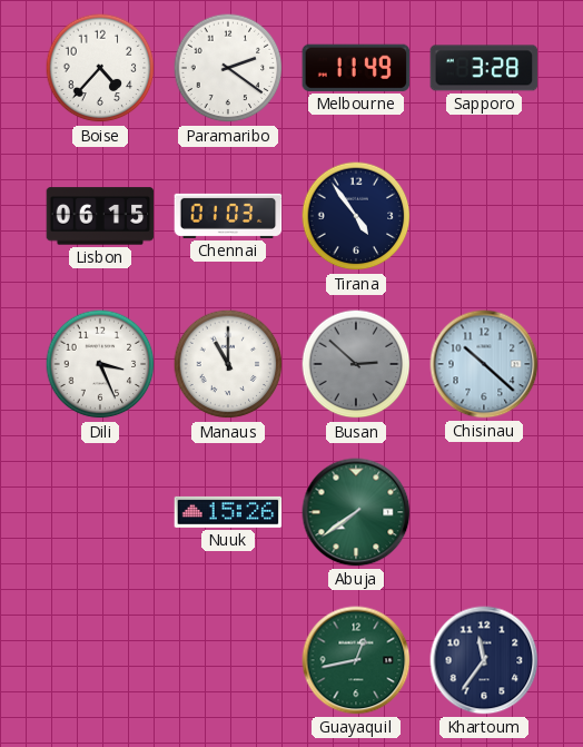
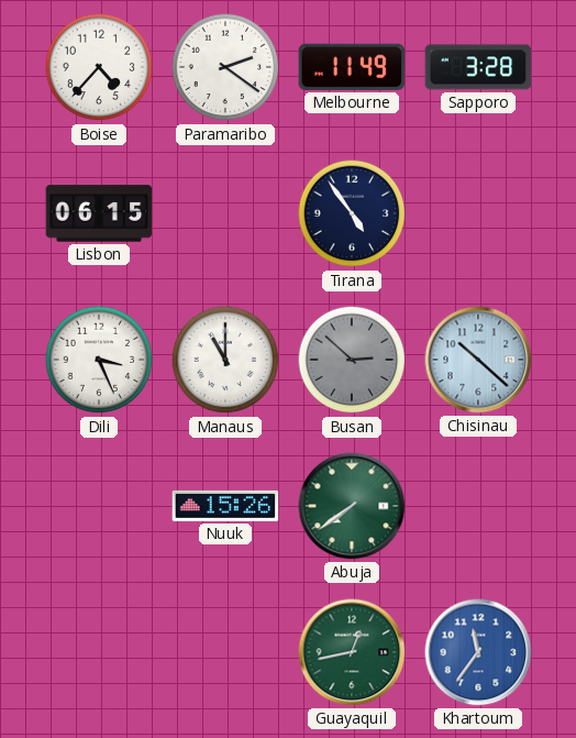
Chennai: 01:03 -> none (228, 216)
Khartoum dial: navy -> blue (478, 652)
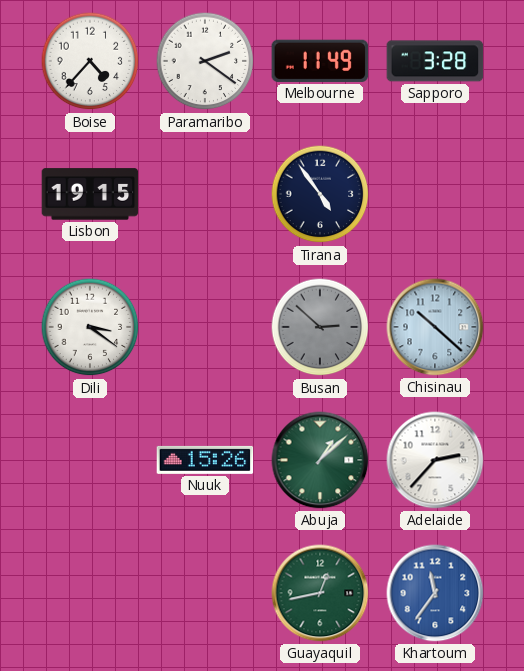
Lisbon: 06:15 -> 19:15 (90, 194)
Dili: 3:26 -> 3:21 (90, 327)
Manaus: 11:00 -> none (225, 360)
Abuja: 7:39 -> 1:08 (320, 460)
Adelaide: none -> 2:37 (435, 460)
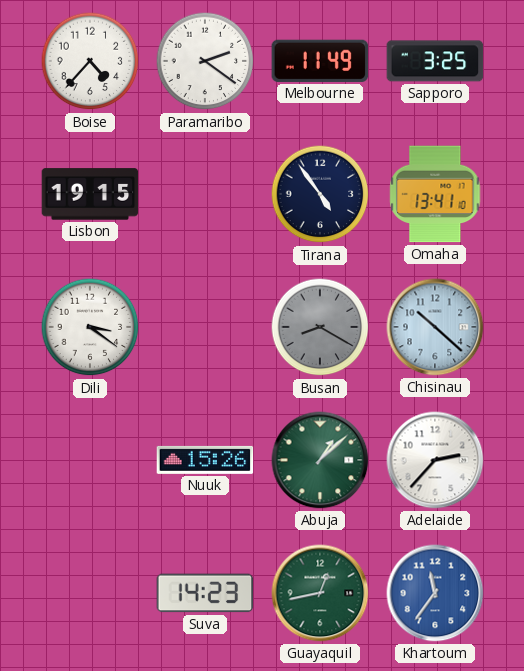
Sapporo: 3:28 -> 3:25 (435, 61)
Omaha: none -> 13:41 (435, 194)
Busan: 2:52 -> 8:20 (320, 327)
Suva: none -> 14:23 (205, 593)
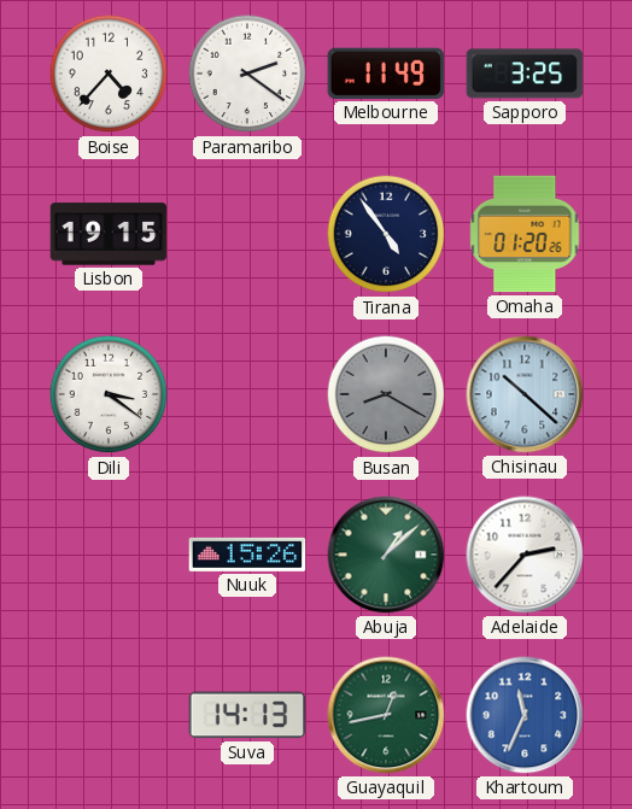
Omaha: 13:41 -> 01:20 (525, 234)
Suva: 14:23 -> 14:13 (247, 715)
Khartoum: 11:36 -> 11:34 (525, 715)
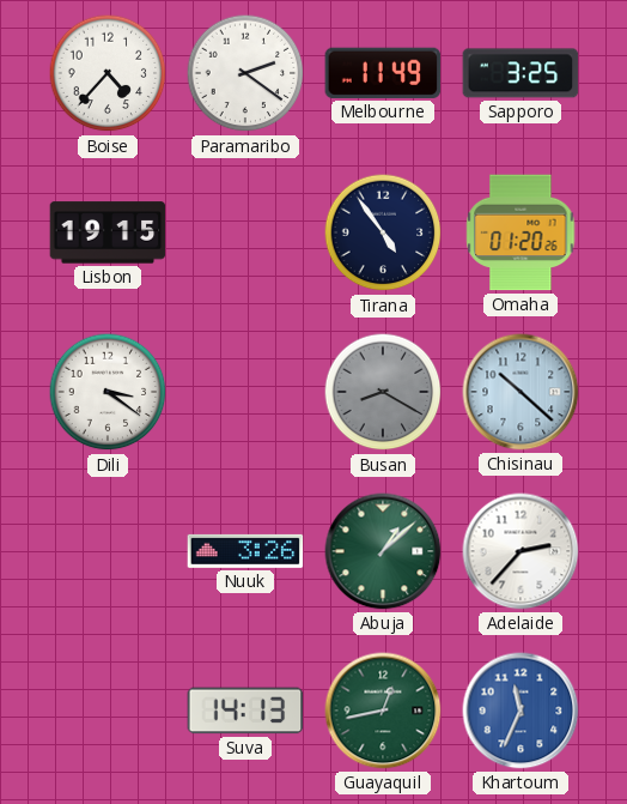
Nuuk: 15:26 -> 3:26 (245, 551)
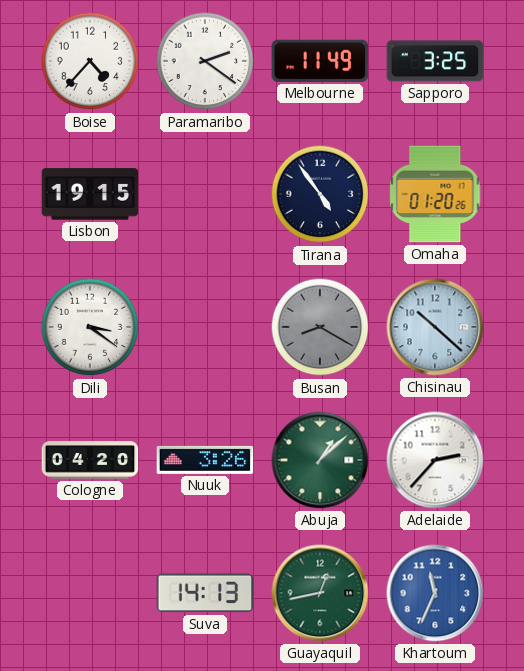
Cologne: none -> 04:20 (90, 460)
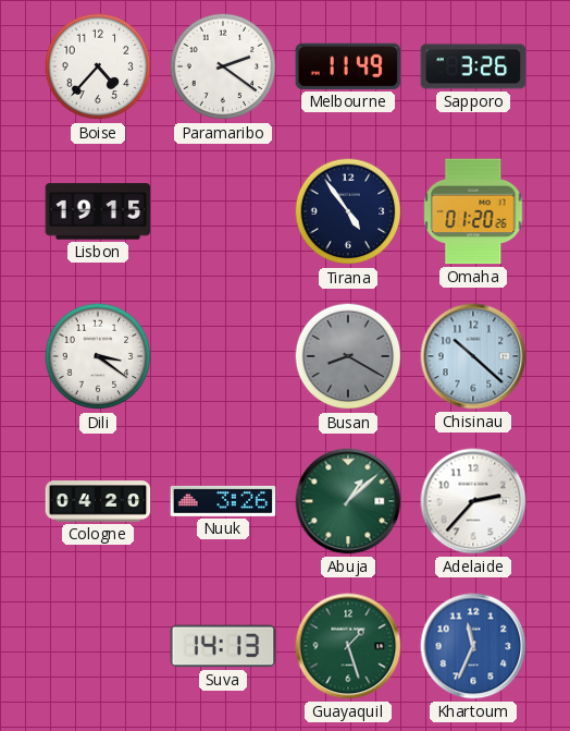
Sapporo: 3:25 -> 3:26 (473, 66)
Guayaquil: 12:43 -> 1:27 (348, 646)
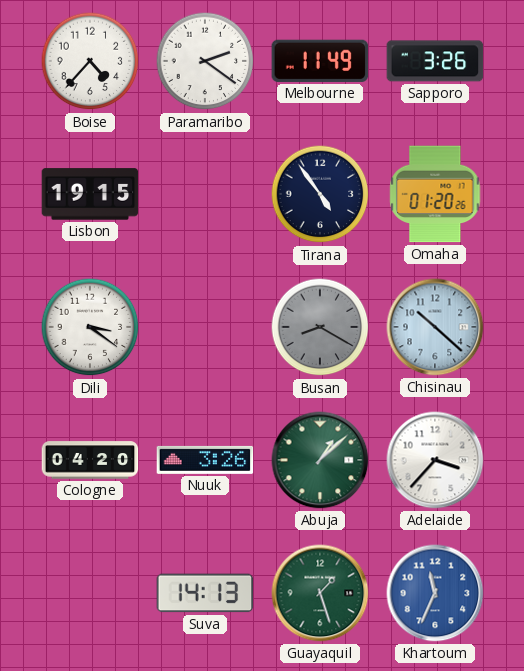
Adelaide: 2:37 -> 3:37 (435, 460)
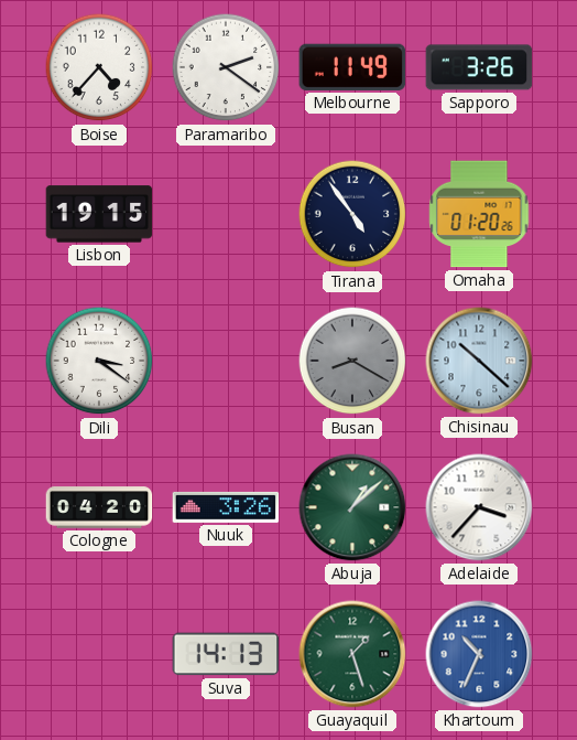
Khartoum: 11:34 -> 10:34 (479, 654)
